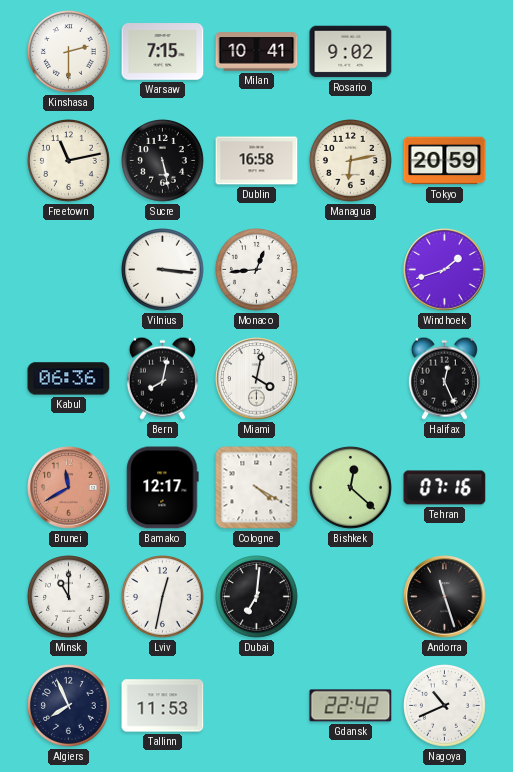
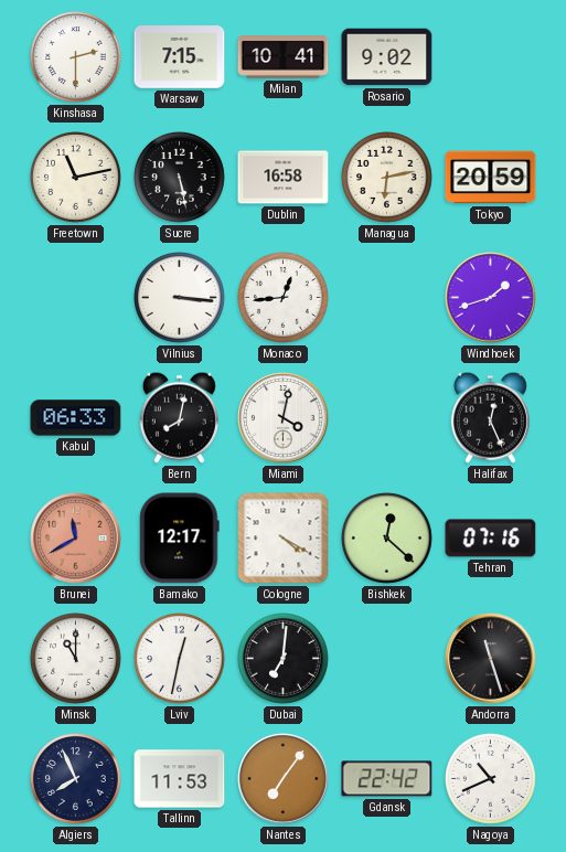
Kabul: 06:36 -> 06:33 (76, 418)
Nantes: none -> 7:06 (284, 779)
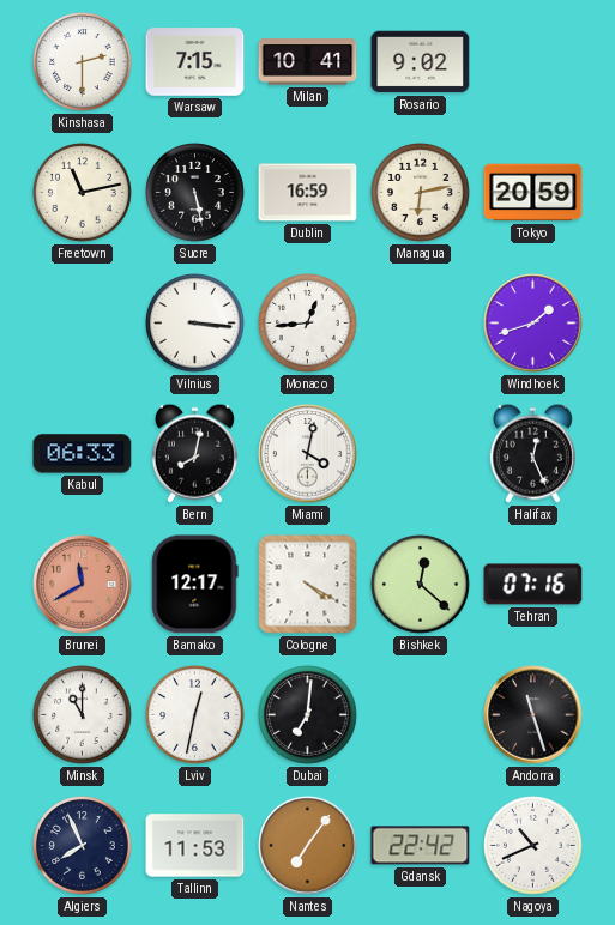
Dublin: 16:58 -> 16:59 (308, 193)
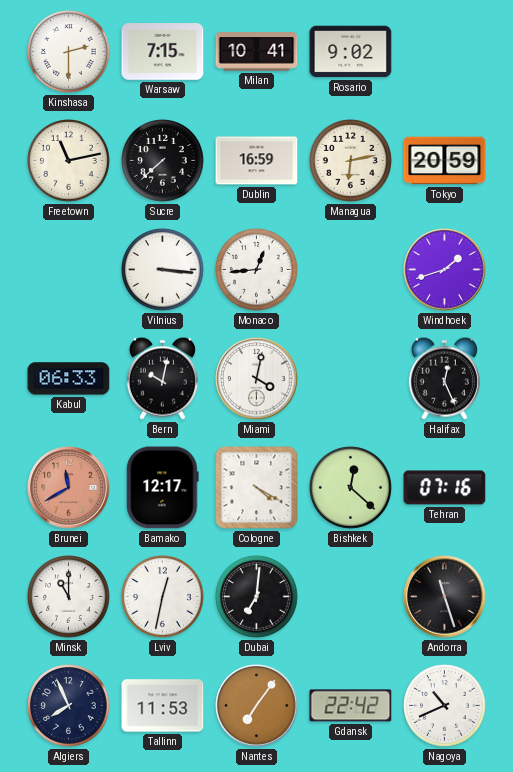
Sucre: 5:28 -> 7:38 (163, 161)
Bern: 8:02 -> 10:02 (162, 378)
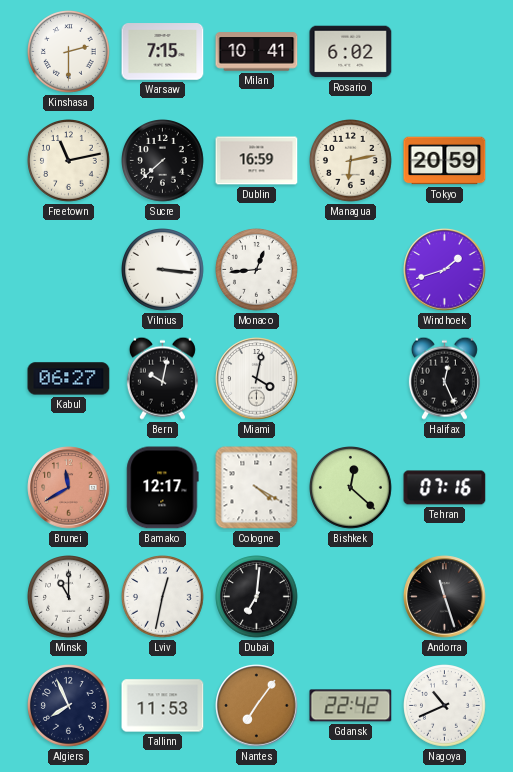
Rosario: 9:02 -> 6:02 (351, 52)
Kabul: 06:33 -> 06:27 (69, 379)
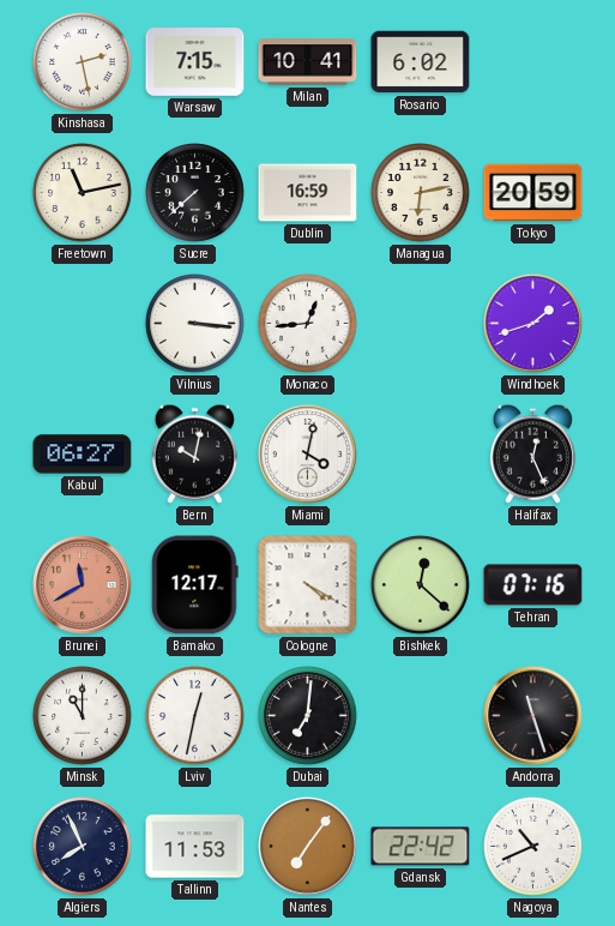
Kinshasa: 2:30 -> 2:28 (83, 62)
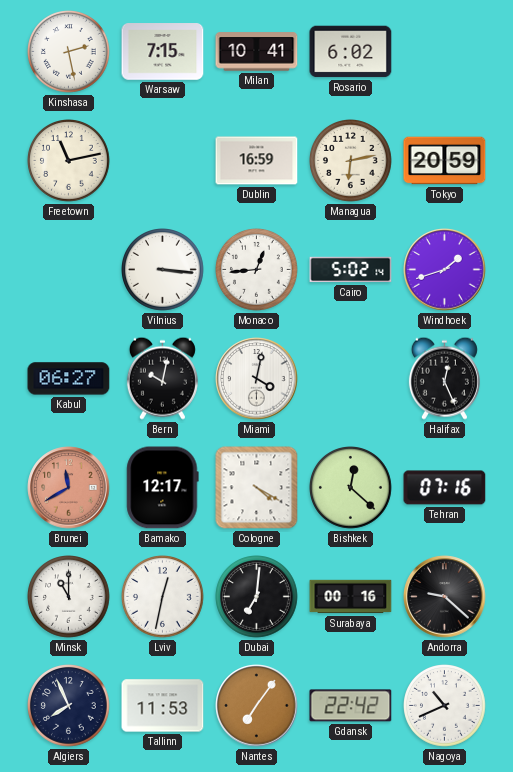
Sucre: 7:38 -> none (195, 193)
Cairo: none -> 5:02 (351, 270)
Surabaya: none -> 00:16 (351, 597)
Andorra: 11:27 -> 9:22 (445, 597)
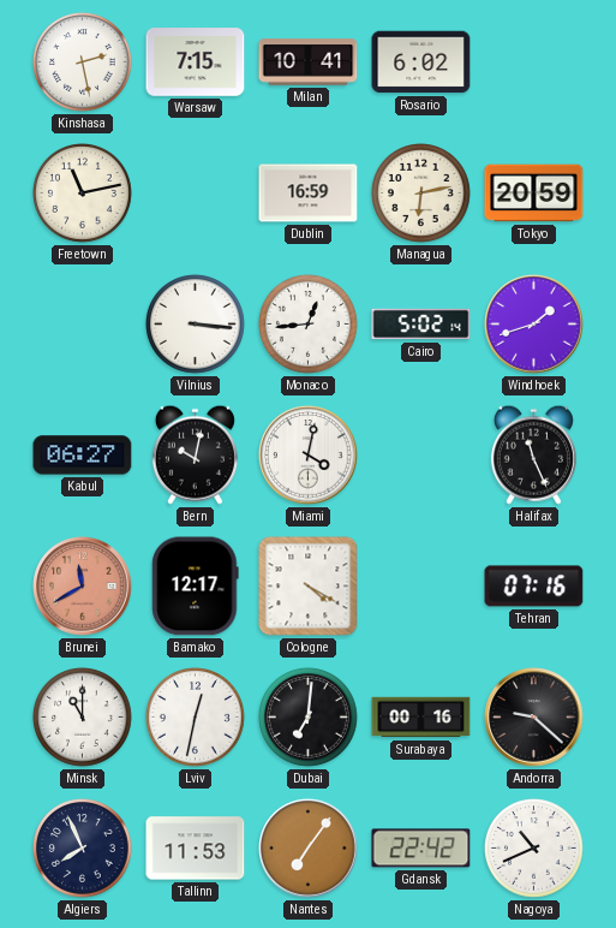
Halifax: 12:26 -> 11:26 (533, 454)
Bishkek: 12:22 -> none (351, 488)
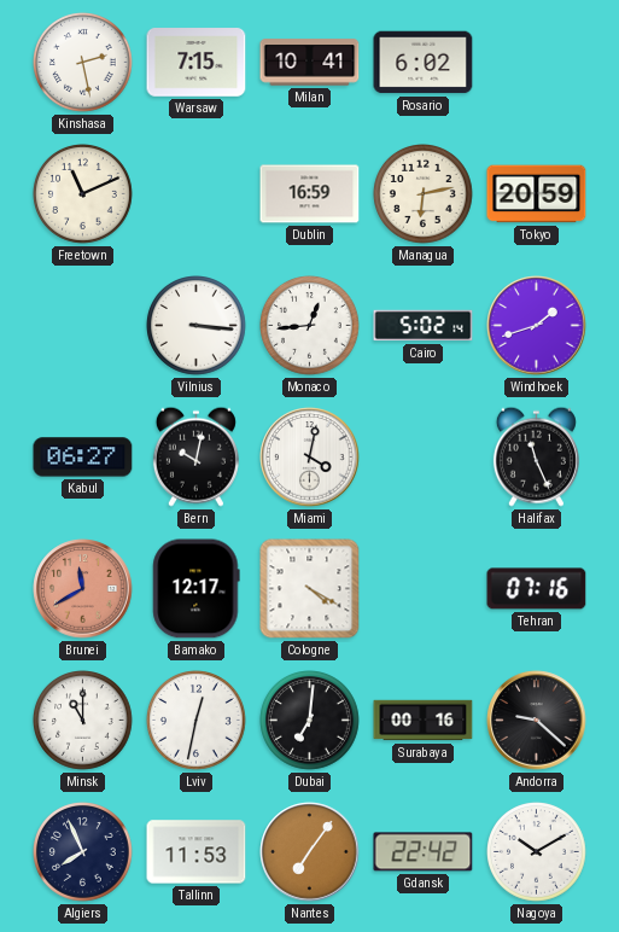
Freetown: 11:13 -> 11:11 (83, 194)
Nagoya: 10:41 -> 10:10 (537, 852)
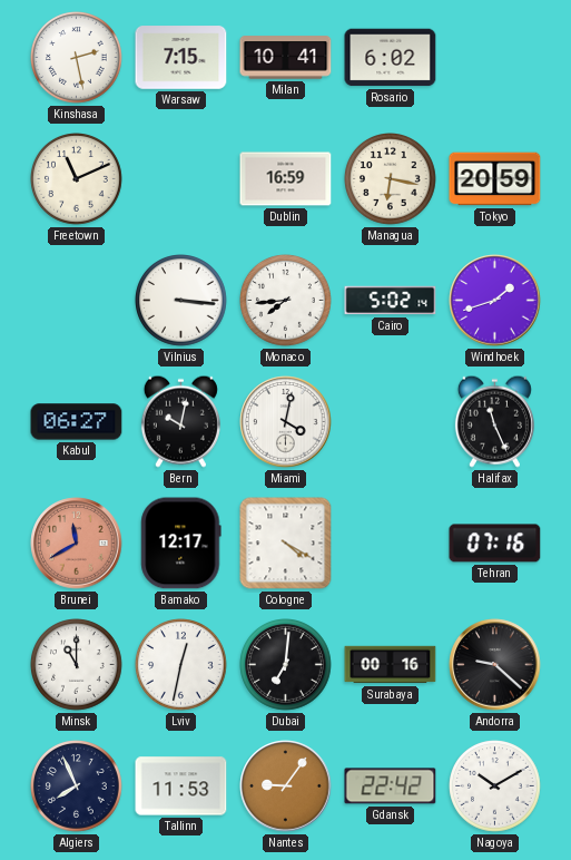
Managua: 6:13 -> 6:17 (391, 179)
Monaco: 12:44 -> 7:44 (286, 301)
Nantes: 7:06 -> 9:06 (286, 786)
